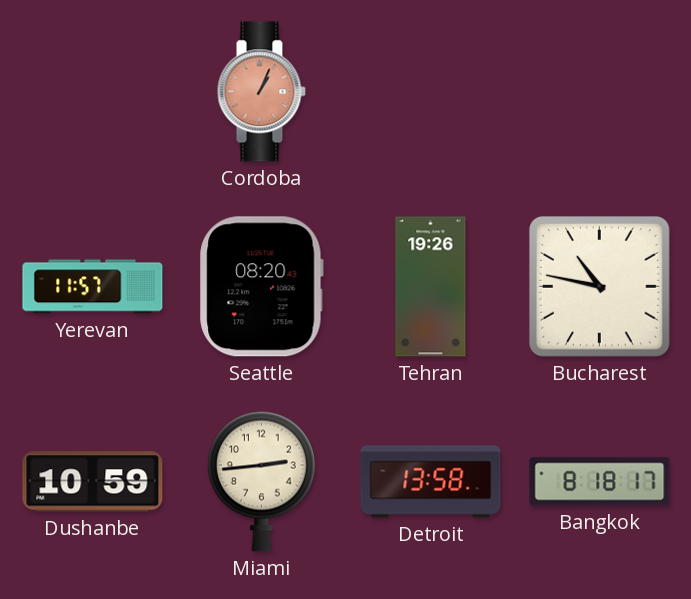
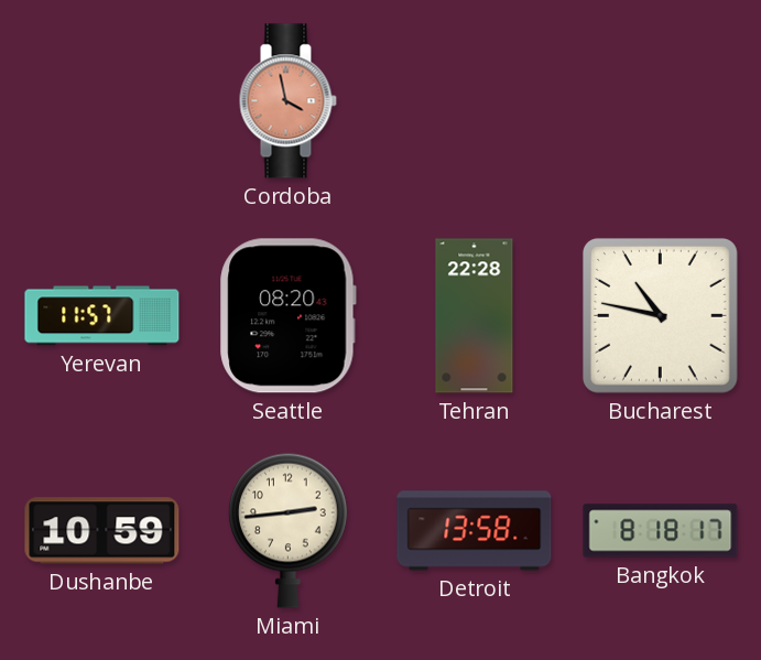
Cordoba: 1:04 -> 3:58 (287, 101)
Tehran: 19:26 -> 22:28 (475, 316)
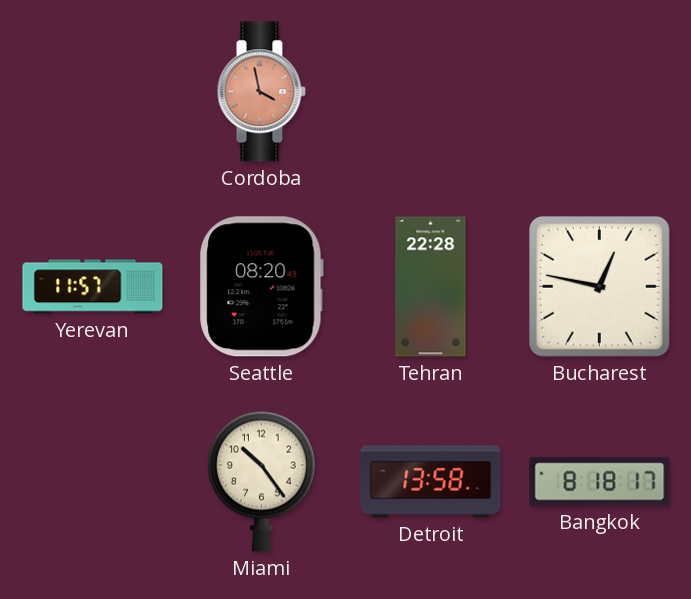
Bucharest: 10:47 -> 12:47 (599, 286)
Dushanbe: 10:59 -> none (102, 531)
Miami: 2:44 -> 10:24 (261, 481)
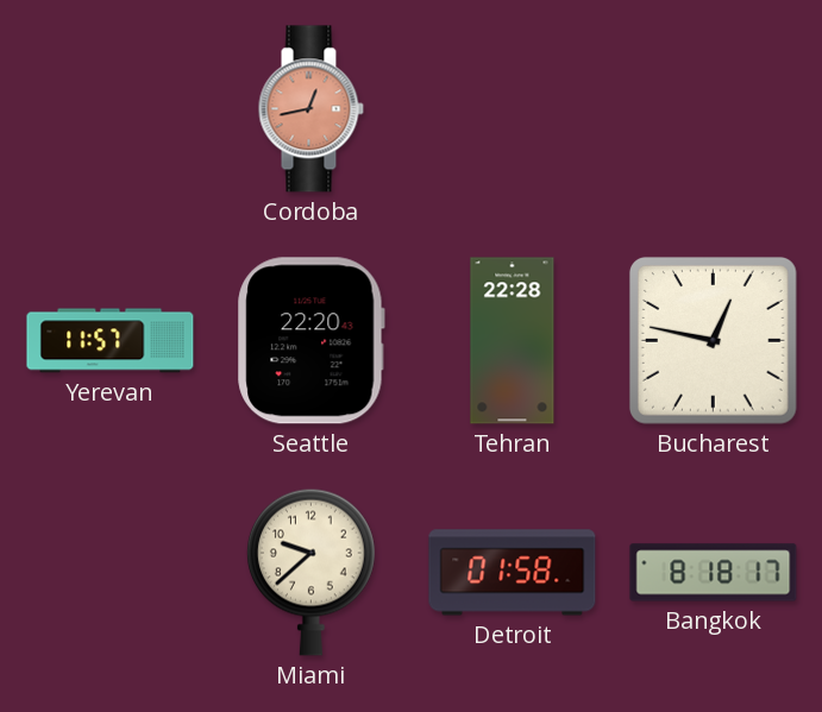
Cordoba: 3:58 -> 12:43 (310, 109)
Seattle: 08:20 -> 22:20 (310, 341)
Miami: 10:24 -> 9:38 (310, 572)
Detroit: 13:58 -> 01:58 (513, 573)
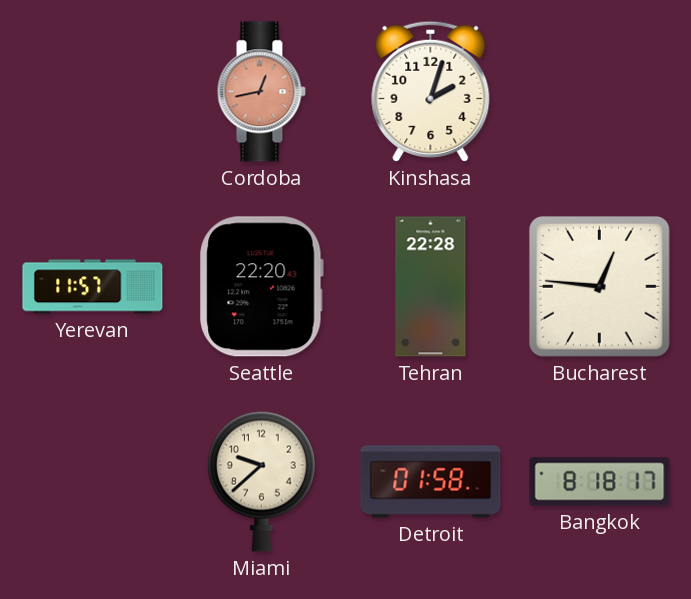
Kinshasa: none -> 2:03 (431, 91)
Bucharest: 12:47 -> 12:46 (599, 286)
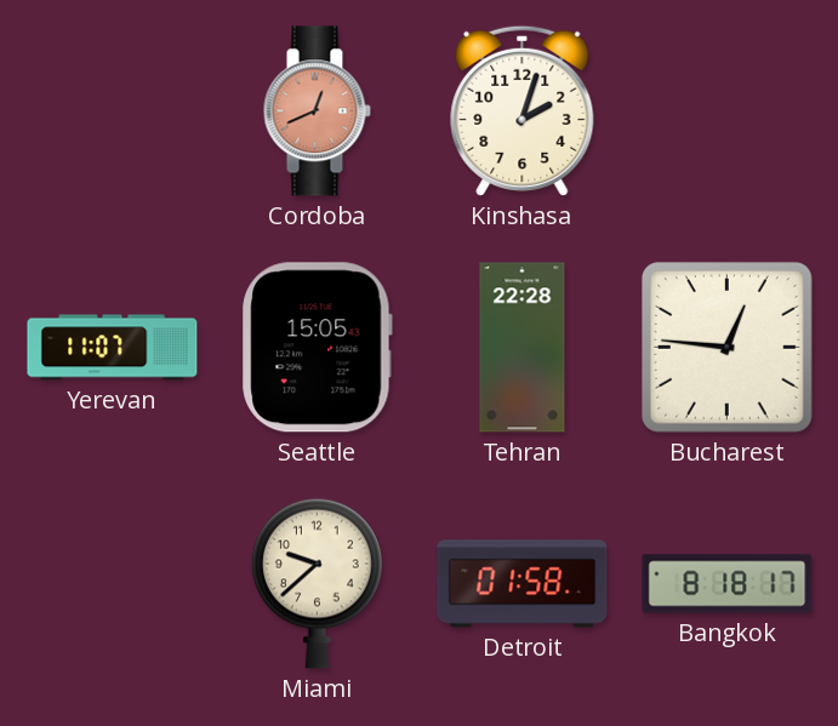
Cordoba: 12:43 -> 12:41 (317, 112)
Yerevan: 11:57 -> 11:07 (113, 348)
Seattle: 22:20 -> 15:05 (317, 348)
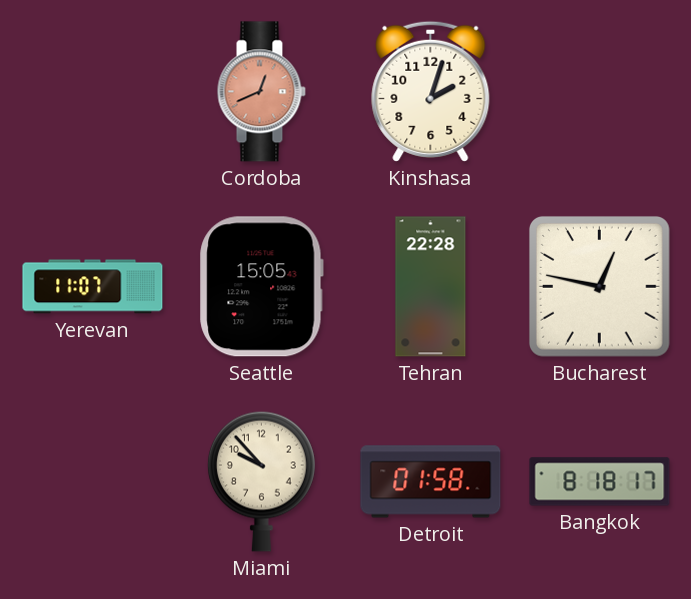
Bucharest: 12:46 -> 12:47 (599, 286)
Miami: 9:38 -> 9:53 (261, 481)
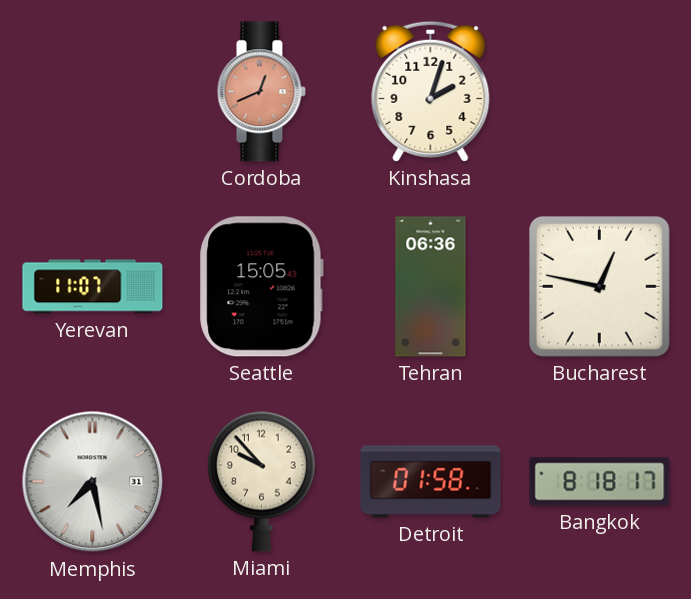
Tehran: 22:28 -> 06:36 (431, 287)
Memphis: none -> 7:28 (93, 482)
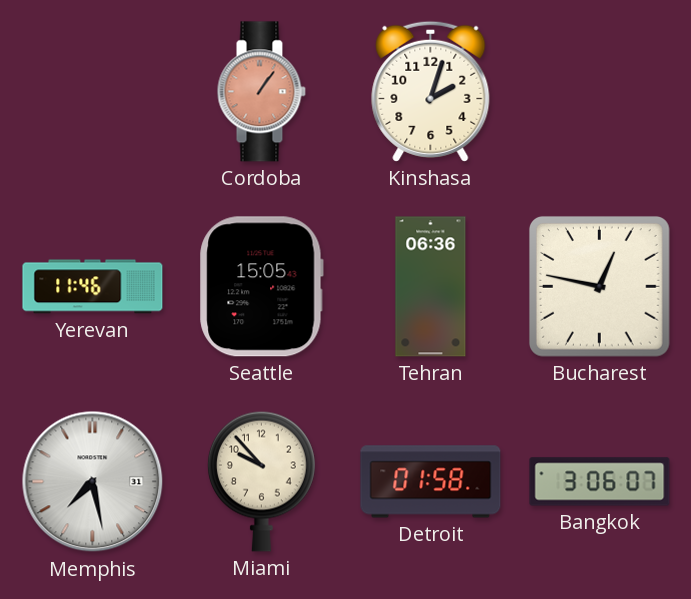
Cordoba: 12:41 -> 1:06 (261, 92)
Yerevan: 11:07 -> 11:46 (93, 287)
Bangkok: 8:18 -> 3:06 (600, 482)
